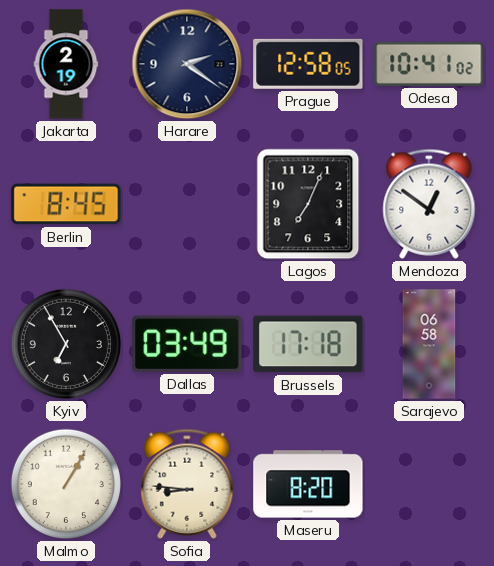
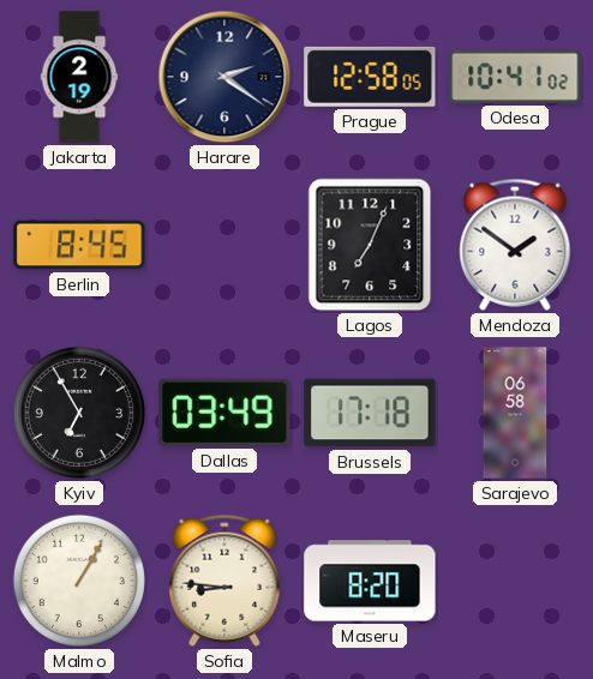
Mendoza: 12:51 -> 1:51 (515, 245)
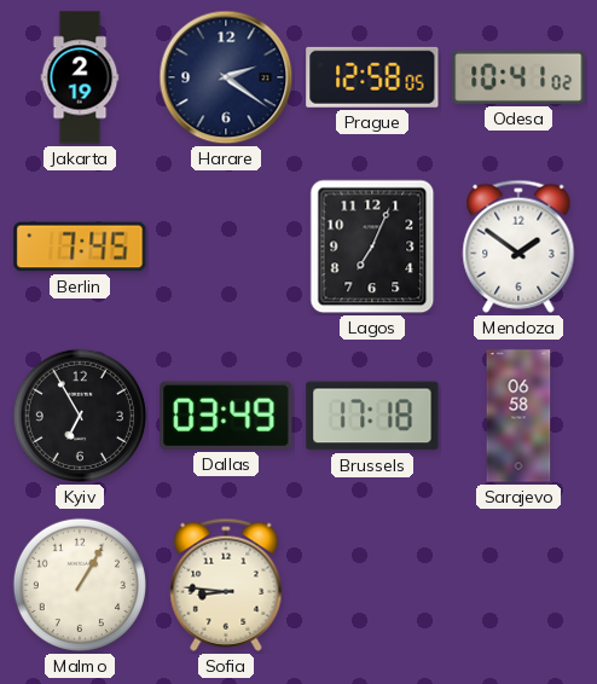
Berlin: 8:45 -> 7:45 (80, 247)
Maseru: 8:20 -> none (370, 581)
